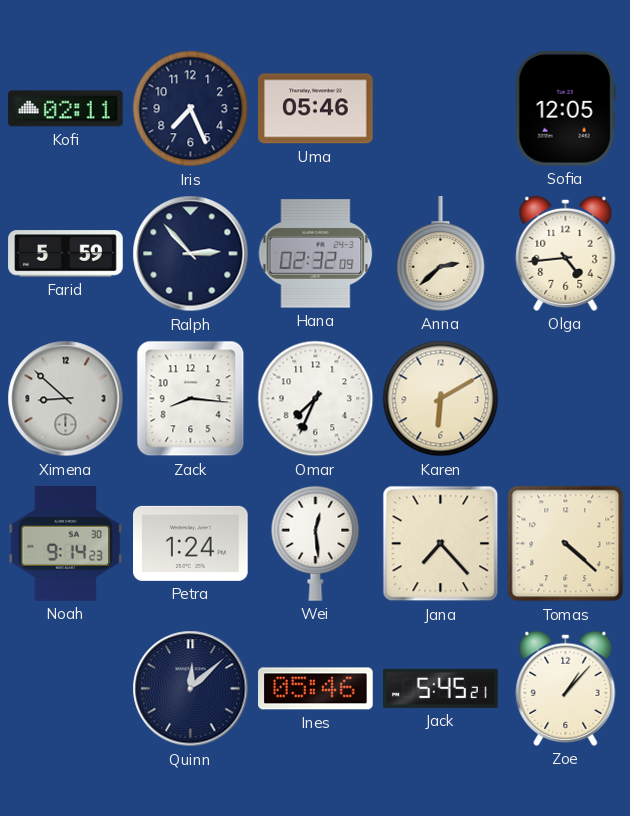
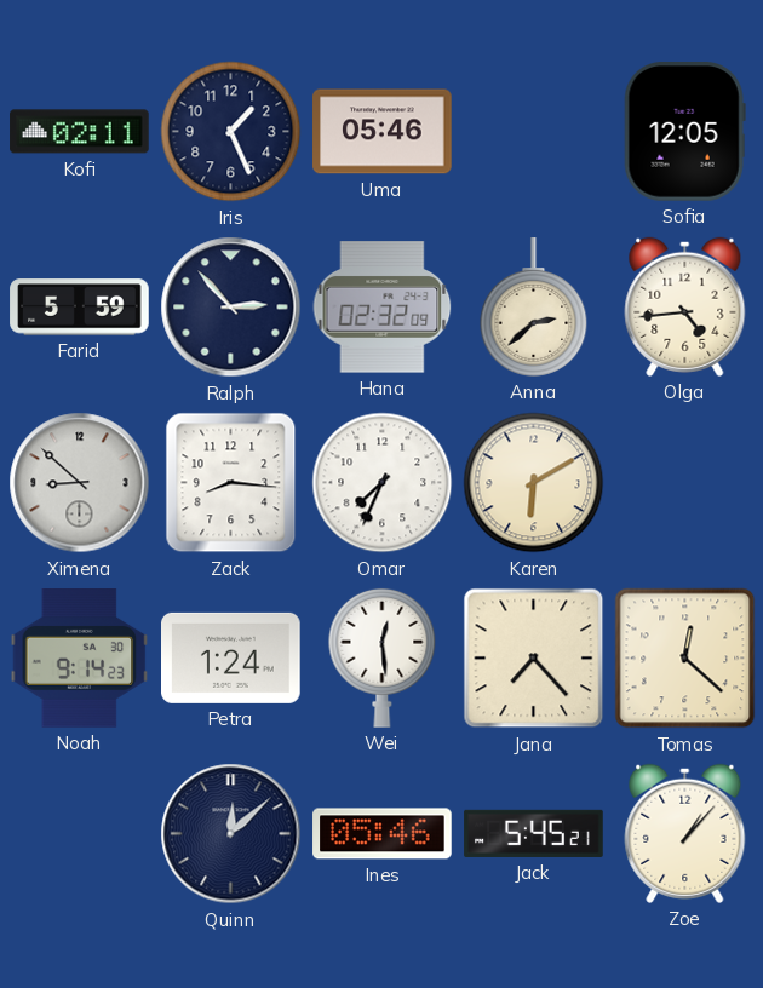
Iris: 7:26 -> 1:26 (231, 132)
Tomas: 4:22 -> 12:22 (685, 659)
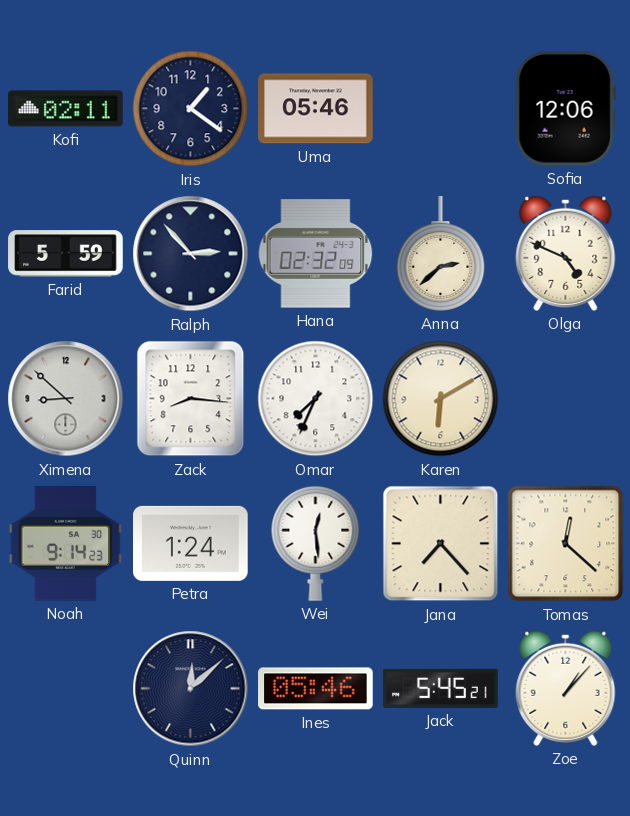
Iris: 1:26 -> 1:21 (191, 109)
Sofia: 12:05 -> 12:06 (565, 109)
Olga: 4:44 -> 4:49 (566, 253)
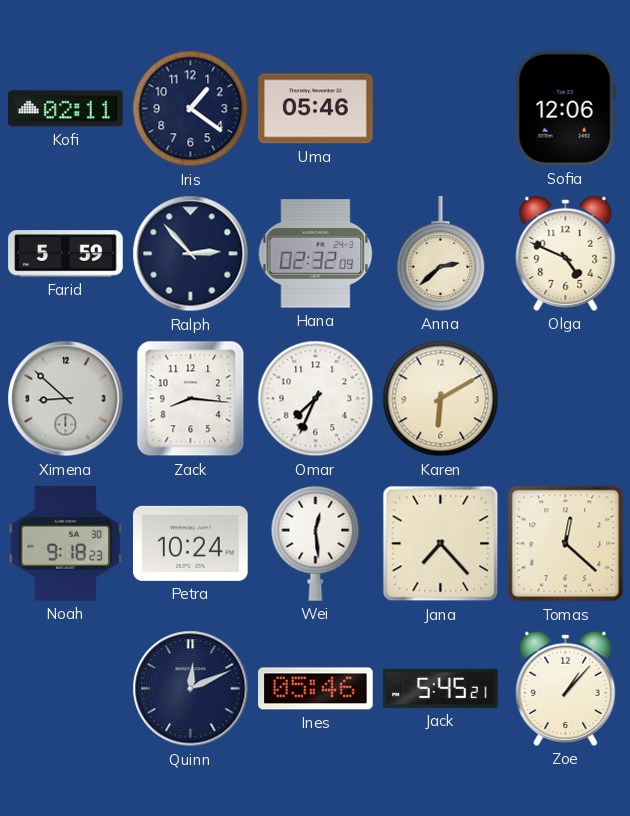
Noah: 9:14 -> 9:18 (66, 544)
Petra: 1:24 -> 10:24 (191, 543)
Quinn: 12:08 -> 12:11 (191, 689)
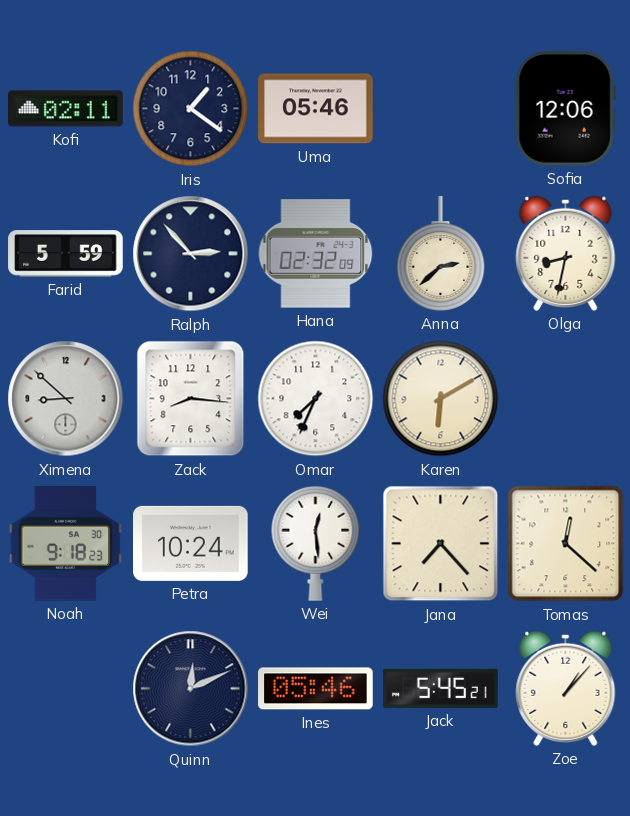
Olga: 4:49 -> 8:32 (566, 253)
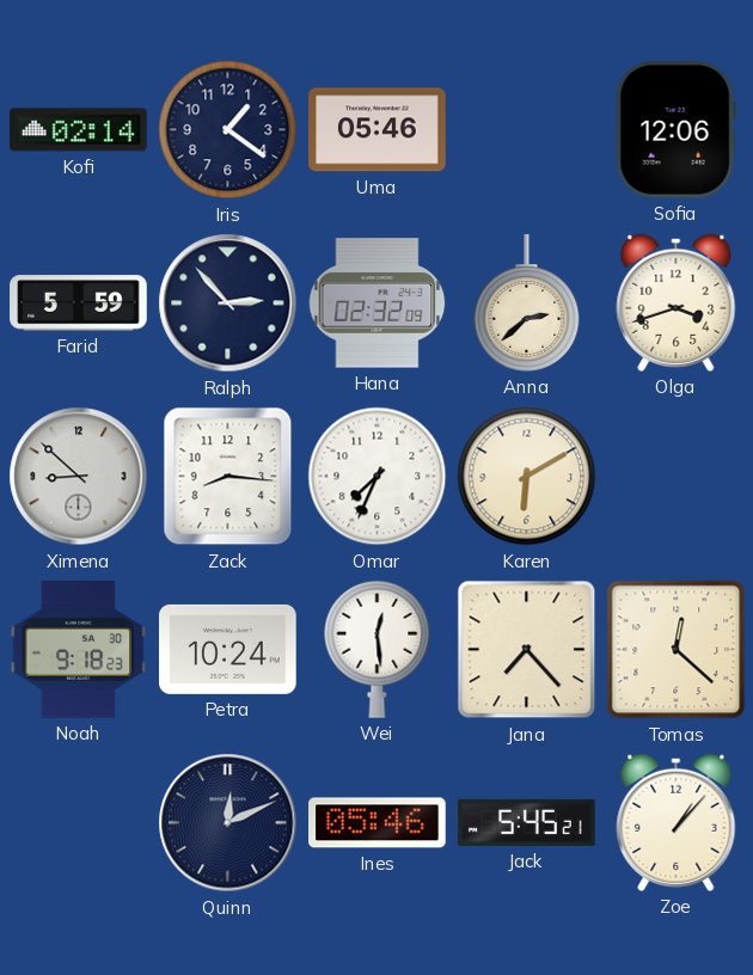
Kofi: 02:11 -> 02:14 (79, 130)
Olga: 8:32 -> 3:42 (677, 302)
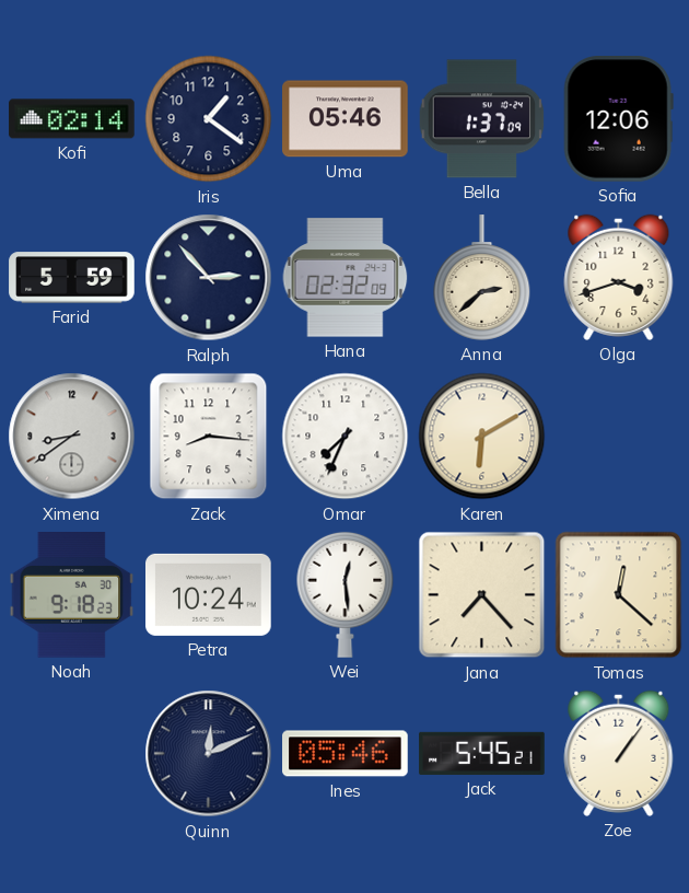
Bella: none -> 1:37 (482, 119)
Ximena: 8:52 -> 8:39 (72, 437)
Zoe: 1:07 -> 1:06 (619, 753)
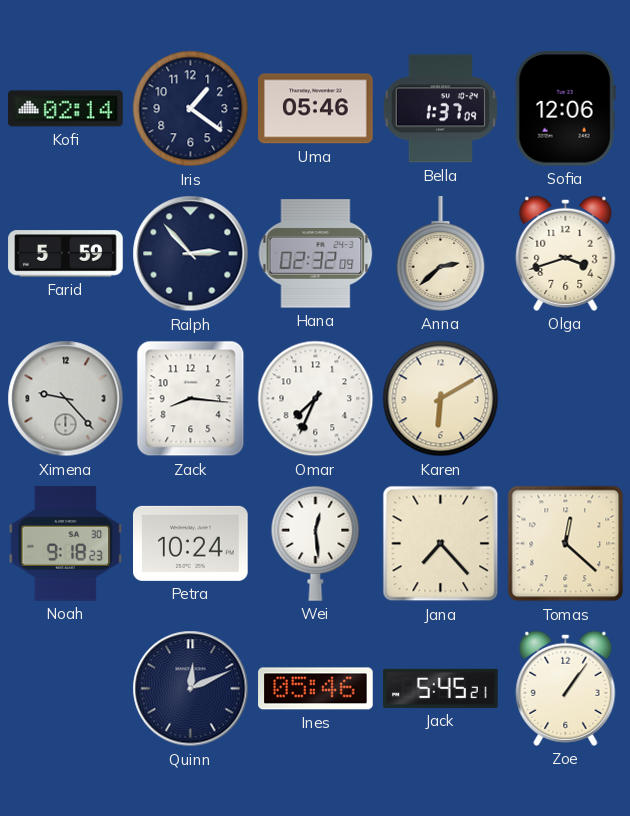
Ximena: 8:39 -> 9:23 (66, 399)
